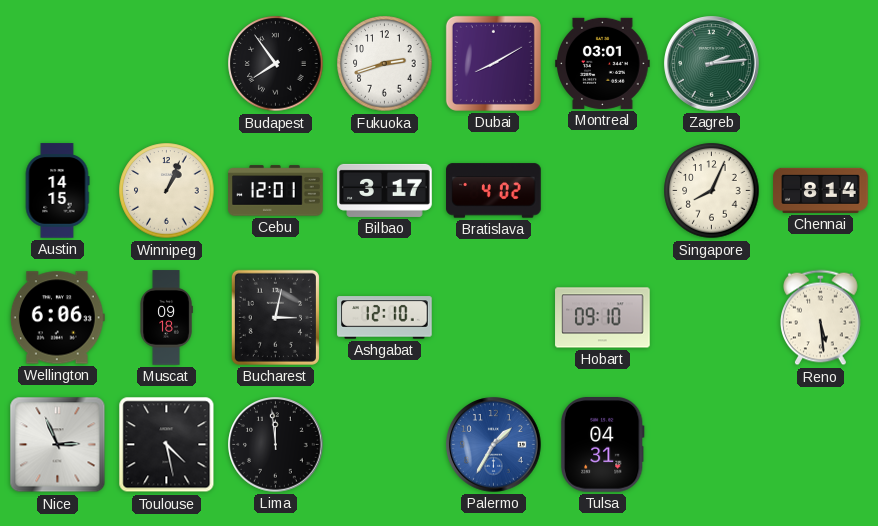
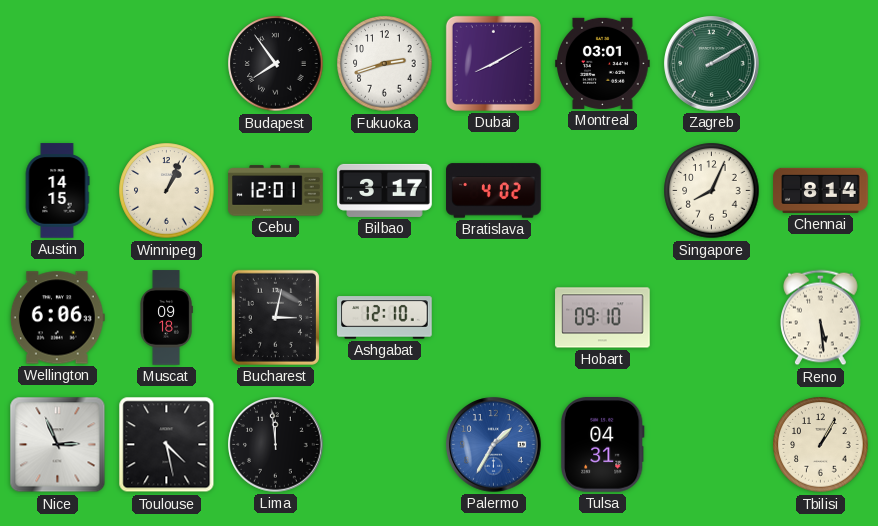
Zagreb: 2:14 -> 2:10 (712, 64)
Tbilisi: none -> 1:05 (821, 445)
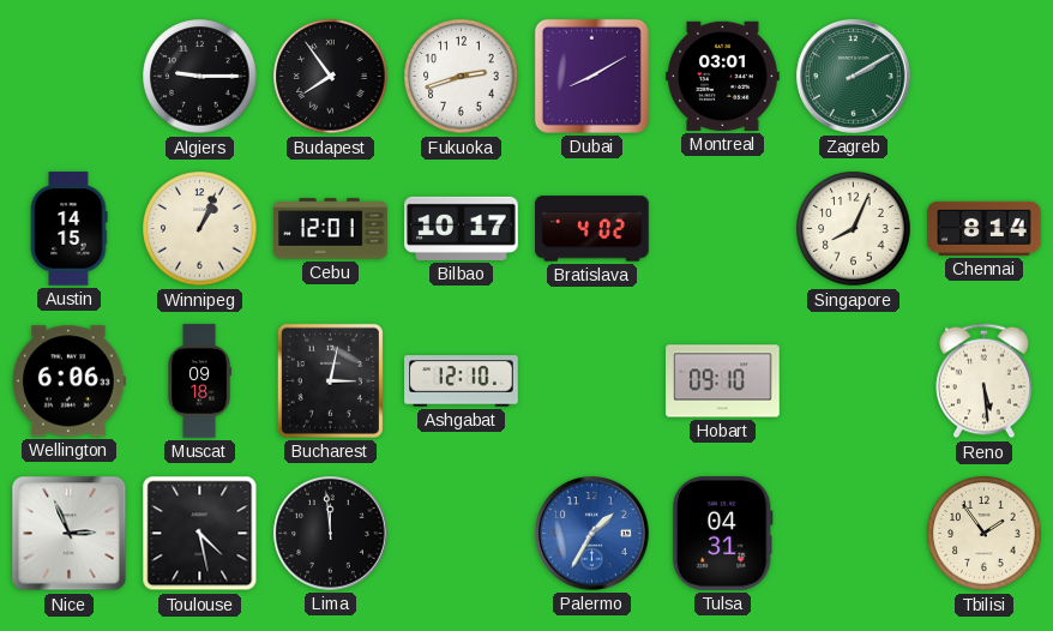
Algiers: none -> 9:15 (200, 77)
Bilbao: 3:17 -> 10:17 (462, 228)
Tbilisi: 1:05 -> 1:54 (985, 534)
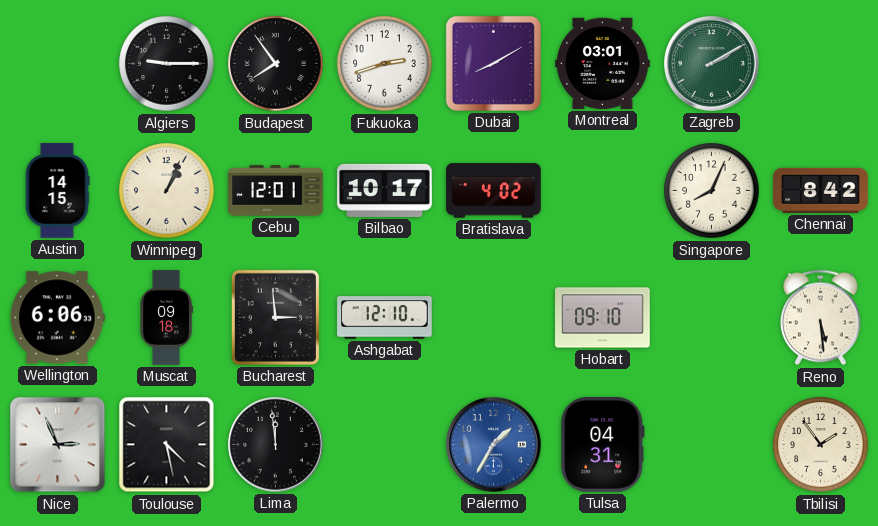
Chennai: 8:14 -> 8:42 (821, 190)
Bucharest: 3:02 -> 2:59 (275, 317)
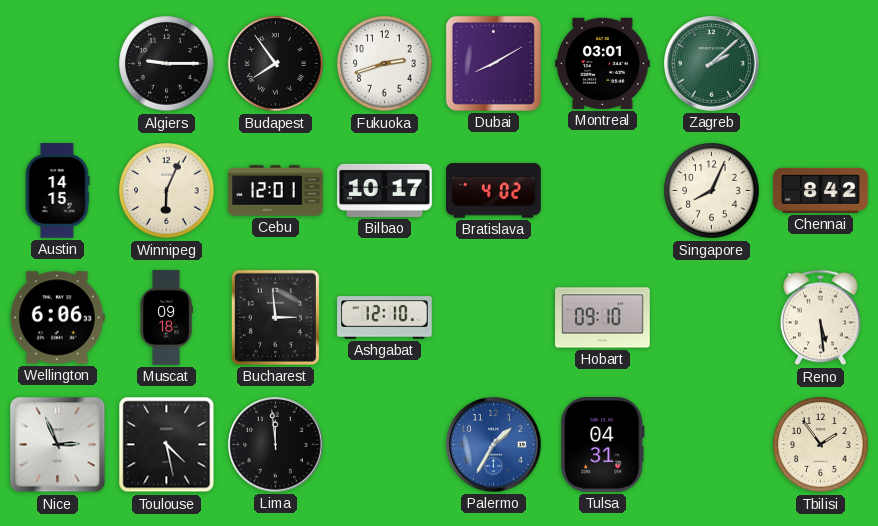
Zagreb: 2:10 -> 2:08 (712, 64)
Winnipeg: 1:04 -> 6:04 (167, 191)
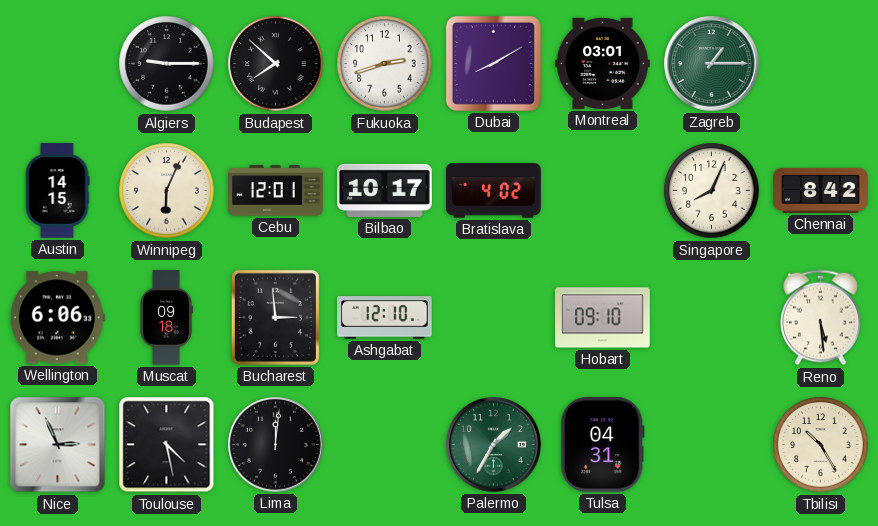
Budapest: 7:54 -> 7:52 (276, 64)
Zagreb: 2:08 -> 1:15 (712, 64)
Lima: 11:59 -> 12:01 (276, 445)
Palermo dial: blue -> green (494, 445)
Tbilisi: 1:54 -> 10:25 (821, 445)
